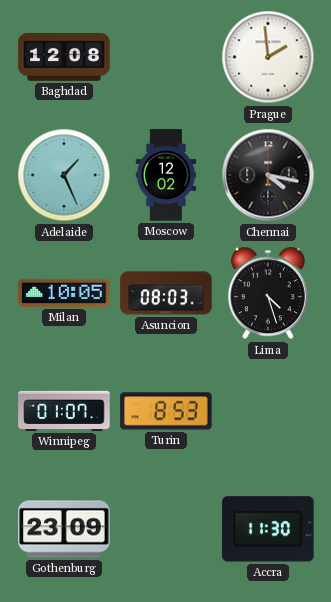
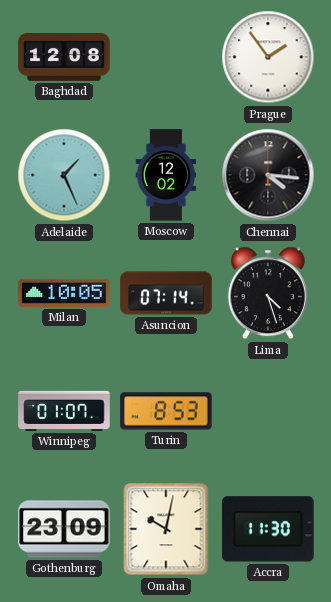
Prague: 1:59 -> 1:54 (268, 57)
Chennai: 4:17 -> 4:16 (268, 175)
Asuncion: 08:03 -> 07:14 (166, 293)
Omaha: none -> 10:02 (166, 529)
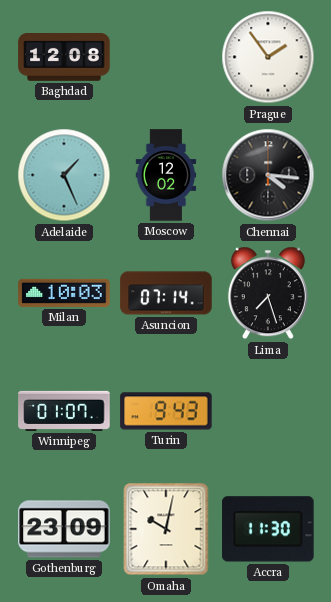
Milan: 10:05 -> 10:03 (64, 293)
Lima: 4:27 -> 7:27 (268, 293)
Turin: 8:53 -> 9:43 (166, 411)
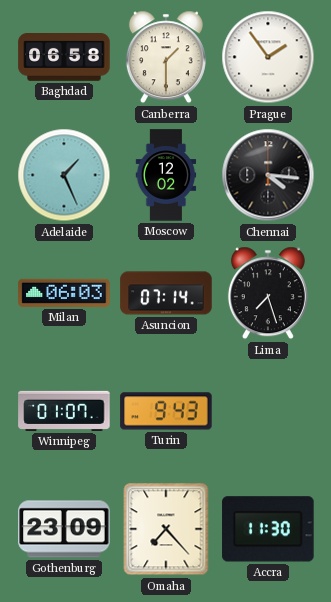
Baghdad: 12:08 -> 06:58 (64, 58)
Canberra: none -> 1:30 (166, 57)
Milan: 10:03 -> 06:03 (64, 293)
Omaha: 10:02 -> 7:23 (166, 529)
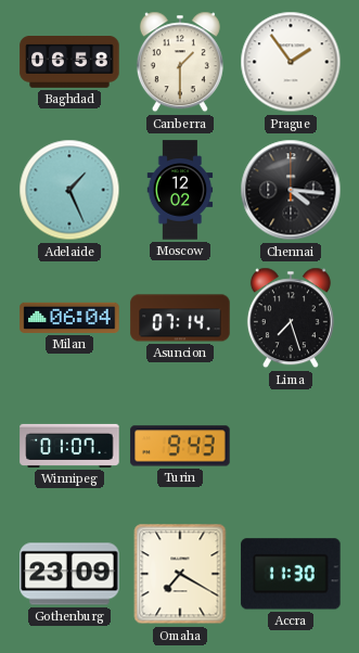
Milan: 06:03 -> 06:04 (69, 318)
Omaha: 7:23 -> 7:20 (180, 574)
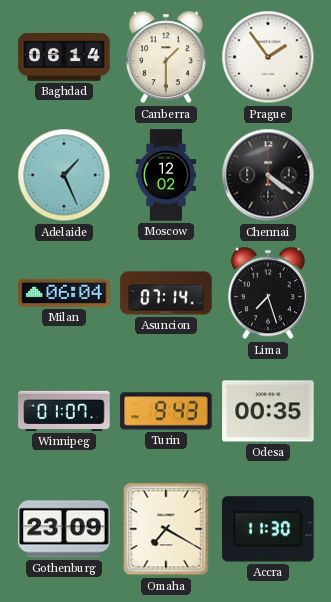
Baghdad: 06:58 -> 06:14 (64, 58)
Chennai: 4:16 -> 4:21 (268, 175)
Odesa: none -> 00:35 (268, 411)
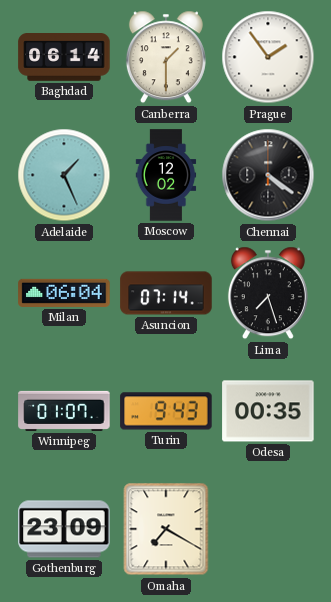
Accra: 11:30 -> none (268, 529)
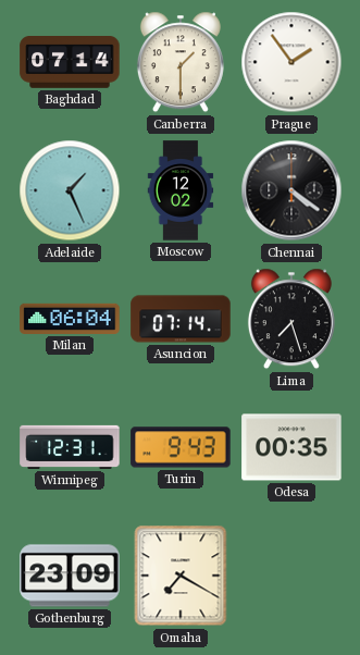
Baghdad: 06:14 -> 07:14 (70, 63)
Winnipeg: 01:07 -> 12:31 (70, 447)
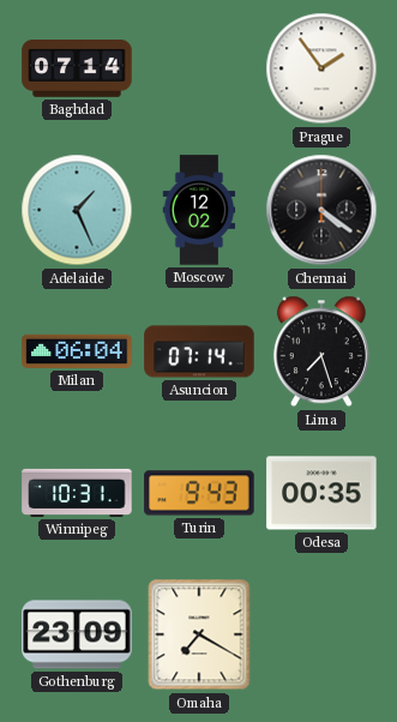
Canberra: 1:30 -> none (181, 62)
Winnipeg: 12:31 -> 10:31 (77, 493)
